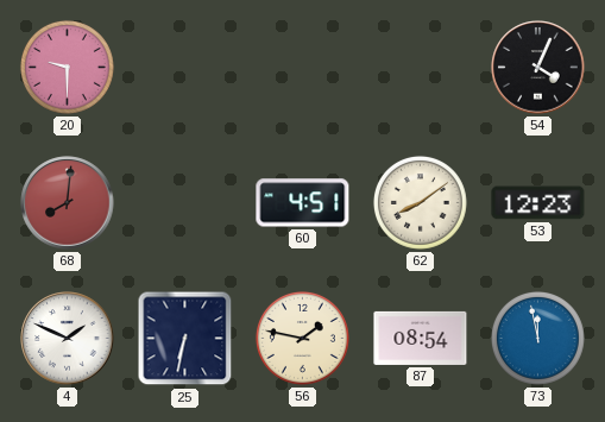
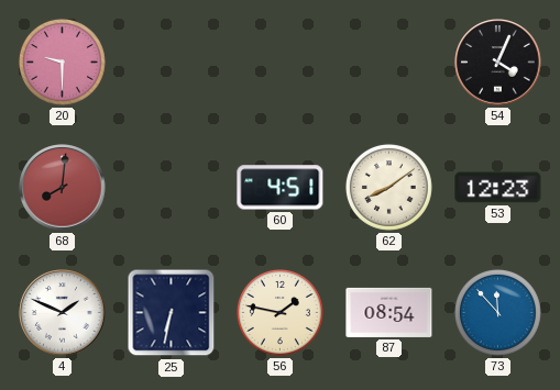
73: 11:58 -> 11:53 (497, 312)
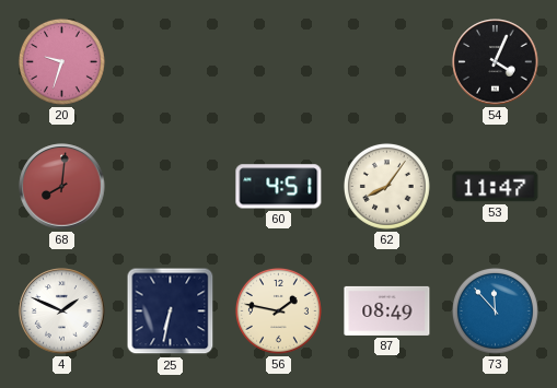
20: 9:30 -> 9:33 (61, 61)
62: 8:09 -> 8:06 (386, 186)
53: 12:23 -> 11:47 (496, 187)
87: 08:54 -> 08:49 (387, 310)
